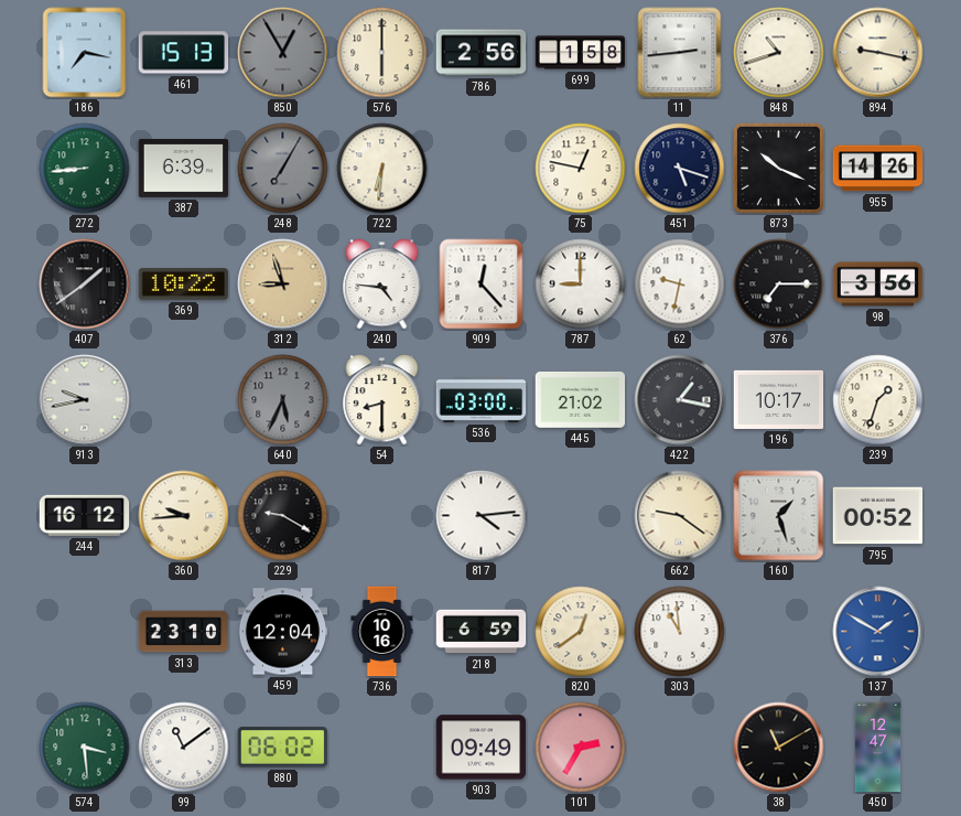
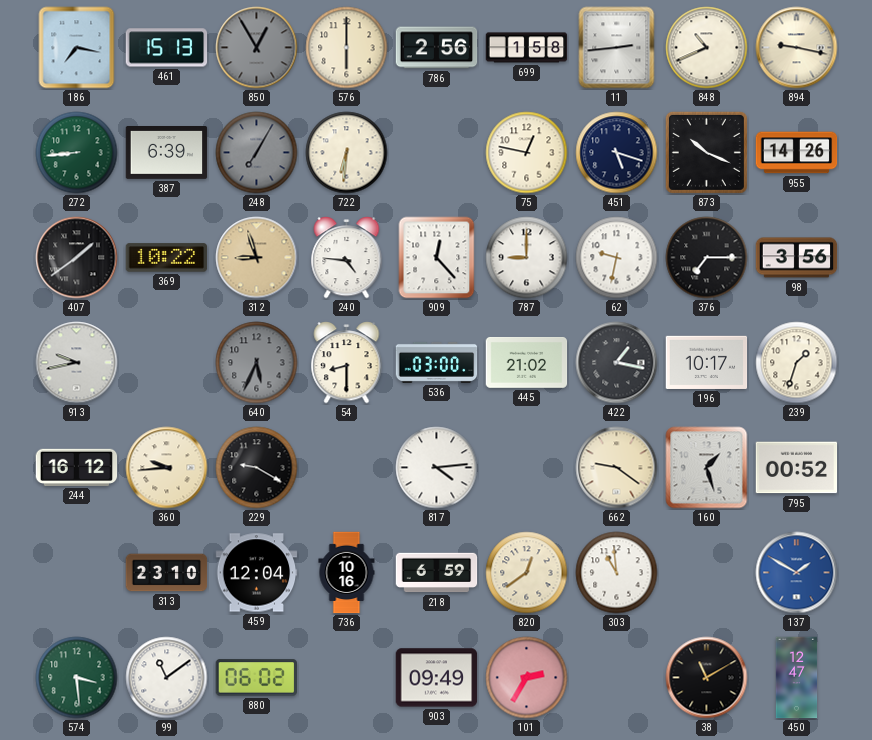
848: 10:42 -> 10:41 (707, 48)
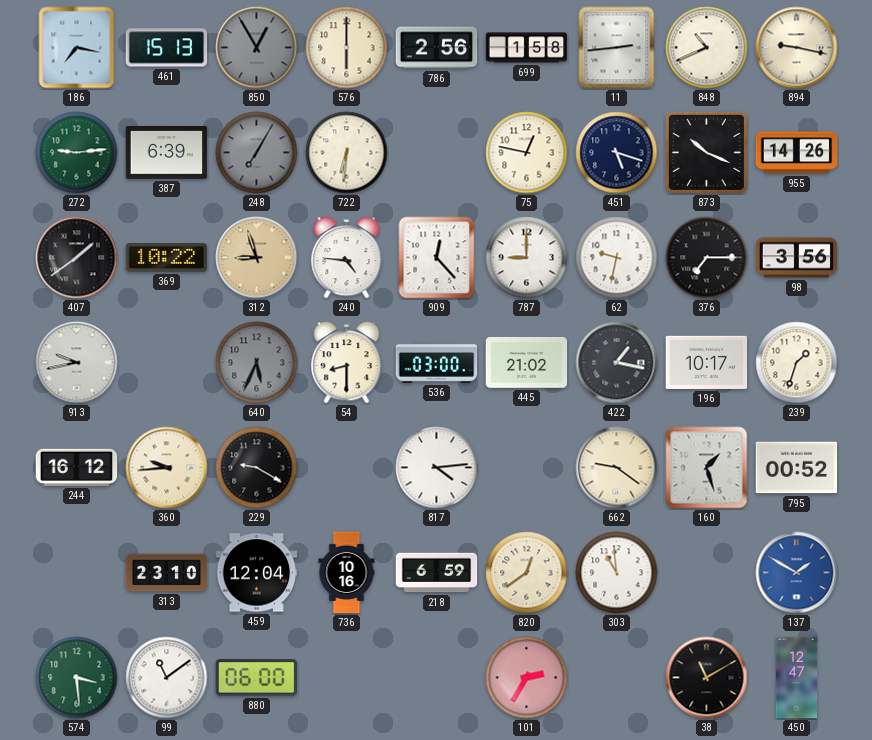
272: 8:44 -> 9:14 (77, 153)
880: 06:02 -> 06:00 (256, 678)
903: 09:49 -> none (437, 678)
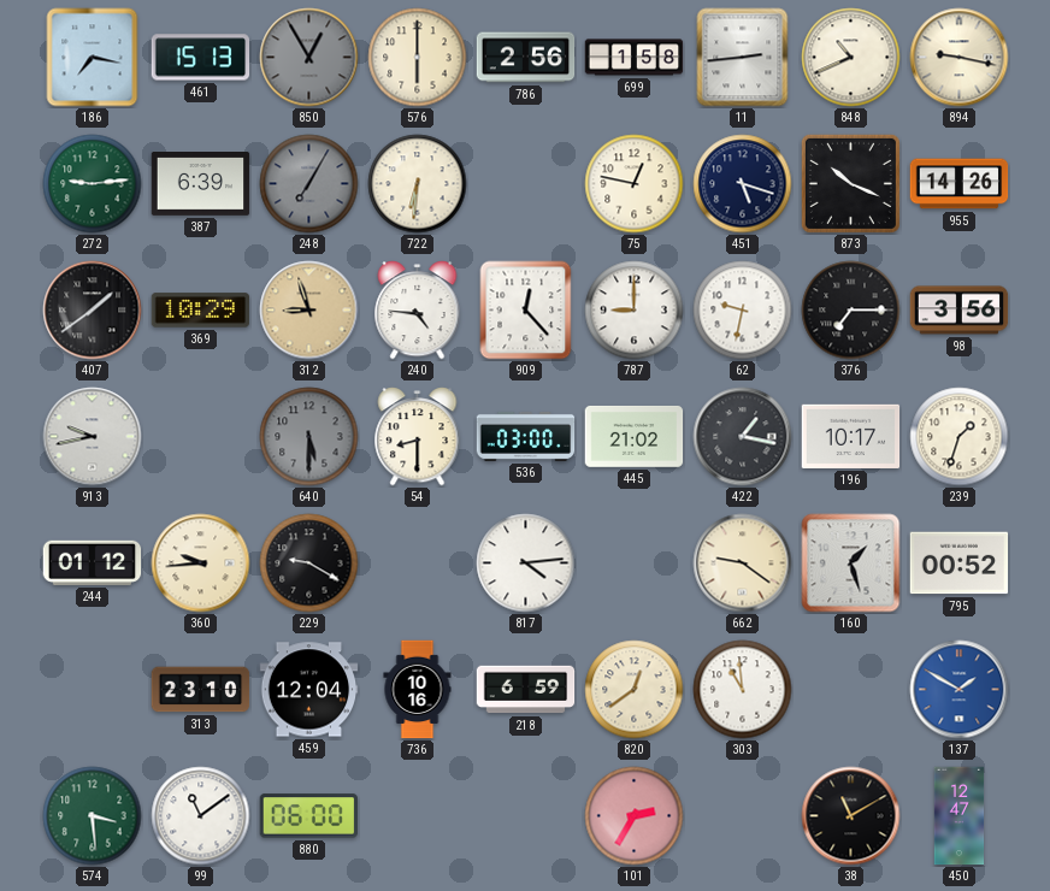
369: 10:22 -> 10:29 (201, 311)
640: 5:34 -> 5:30 (309, 437)
244: 16:12 -> 01:12 (93, 562)
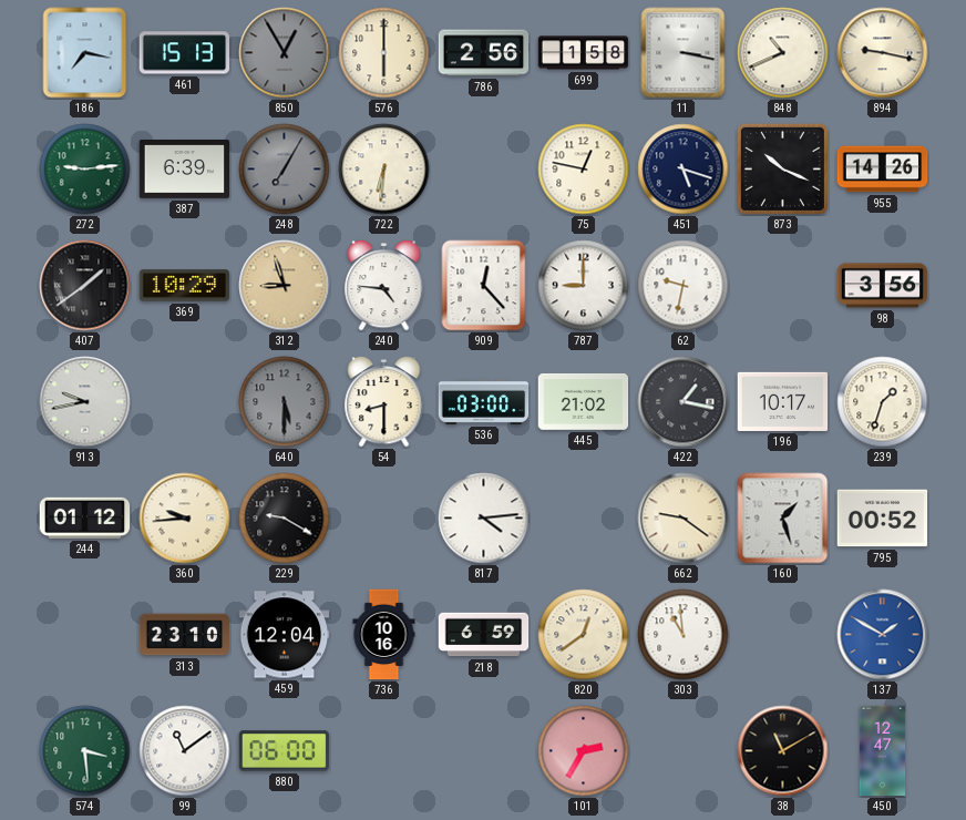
11: 2:44 -> 3:17 (684, 53)
376: 7:15 -> none (851, 311)
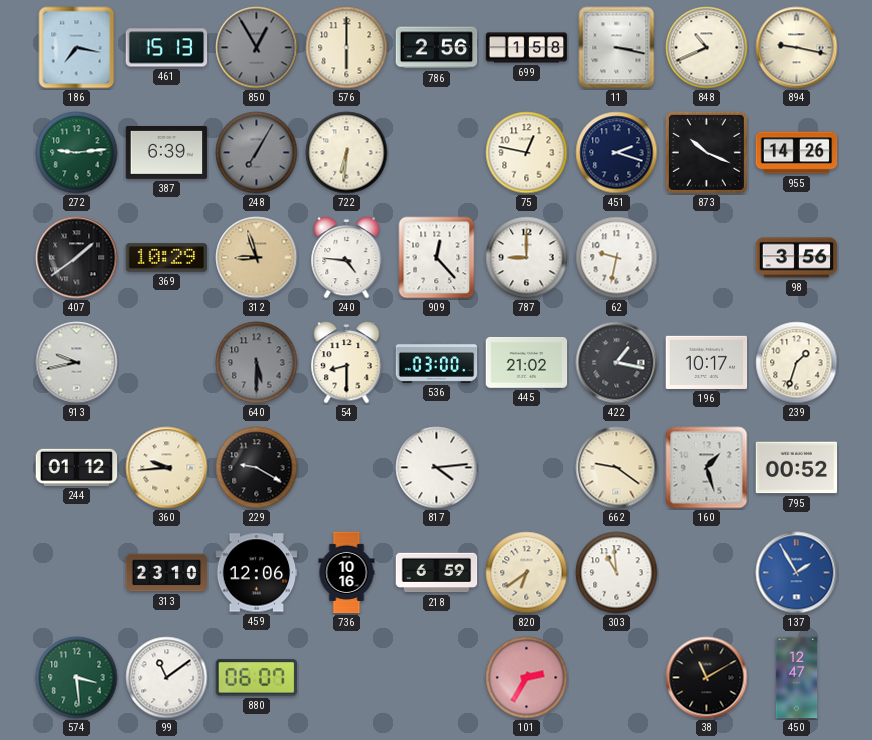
451: 5:18 -> 2:18 (617, 153)
459: 12:04 -> 12:06 (257, 573)
820: 12:39 -> 6:39 (527, 573)
137: 1:50 -> 1:55 (797, 573)
880: 06:00 -> 06:07 (256, 678)
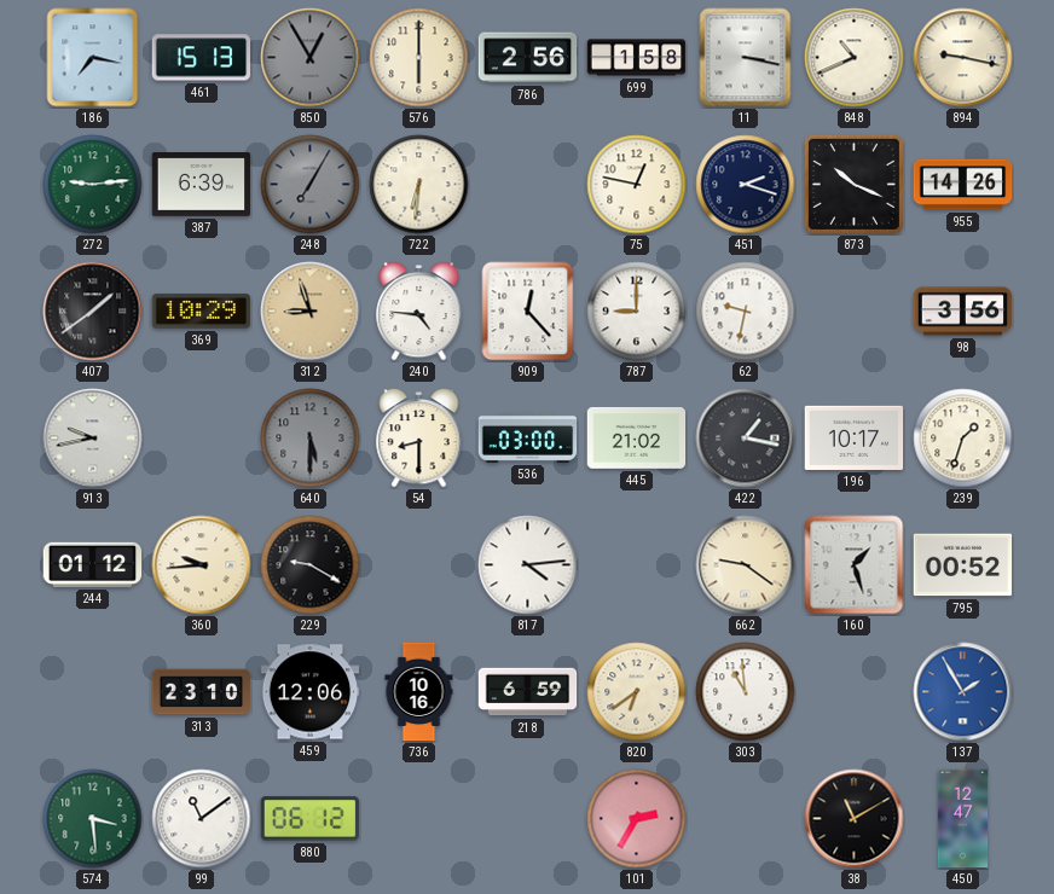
880: 06:07 -> 06:12 (309, 819)
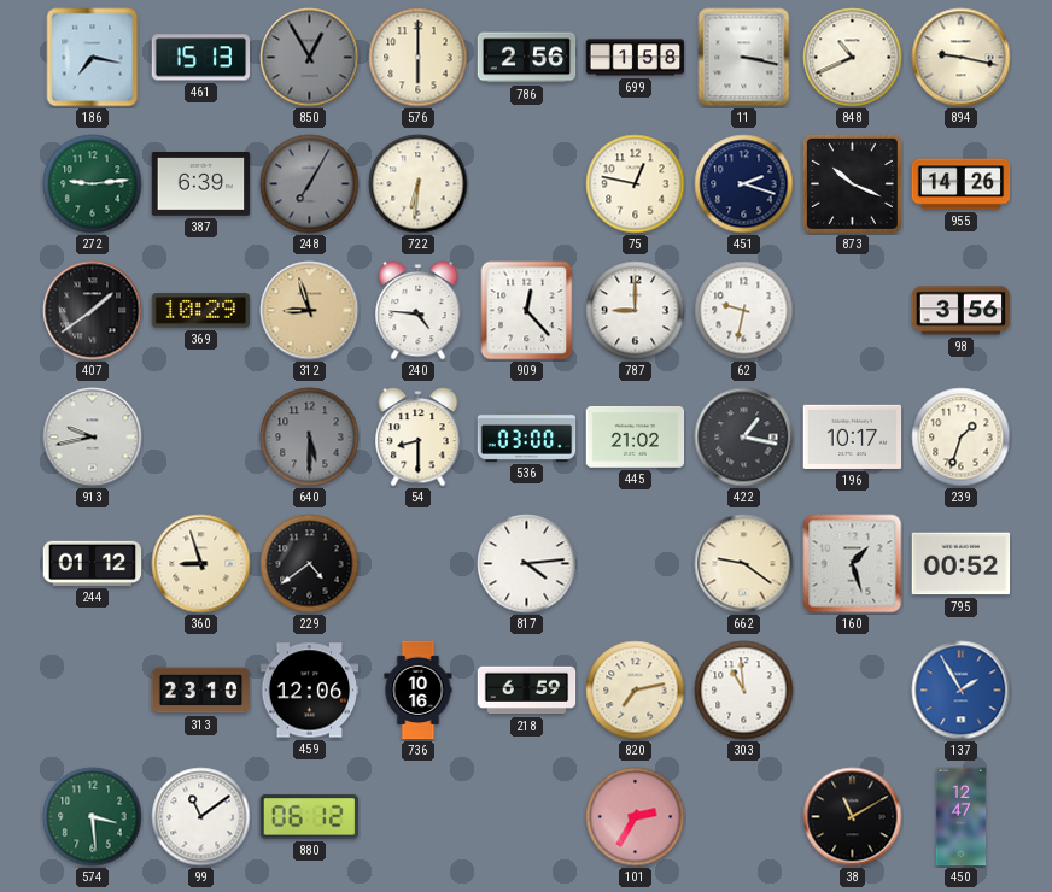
360: 9:44 -> 8:57 (201, 564)
229: 9:20 -> 4:39 (310, 564)
820: 6:39 -> 7:13 (636, 691)
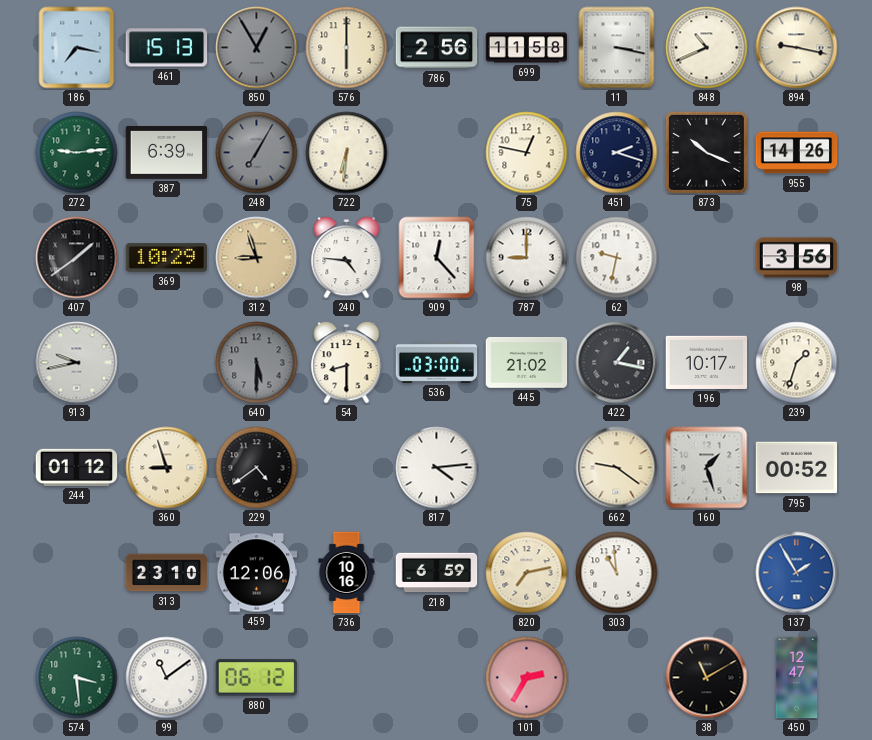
699: 1:58 -> 11:58 (527, 48)
